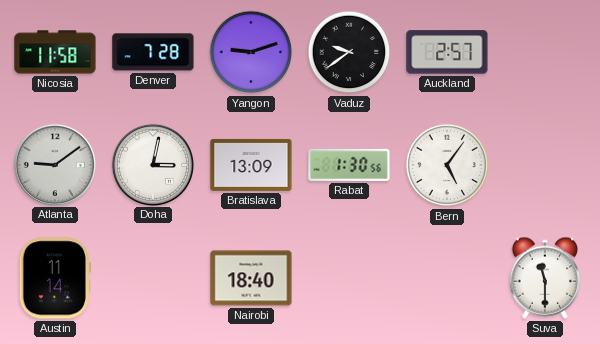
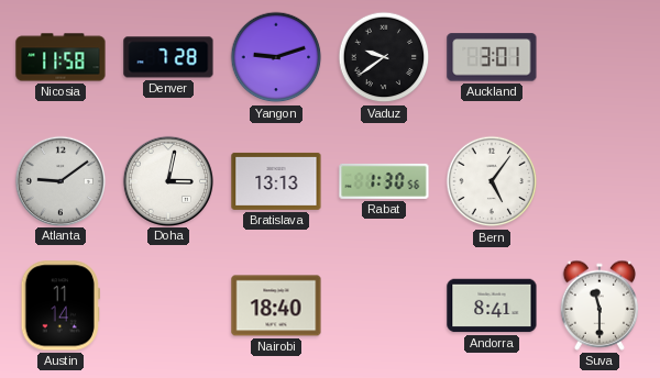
Auckland: 2:57 -> 3:01 (492, 57)
Bratislava: 13:09 -> 13:13 (276, 181)
Andorra: none -> 8:41 (492, 305)
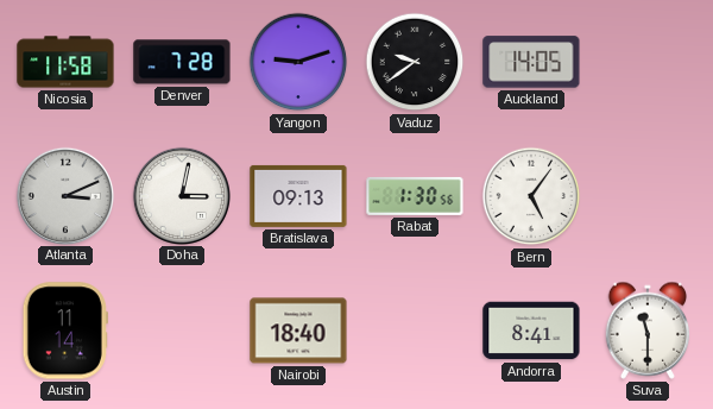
Auckland: 3:01 -> 14:05 (531, 62)
Atlanta: 9:09 -> 3:11 (64, 195)
Bratislava: 13:13 -> 09:13 (298, 196)
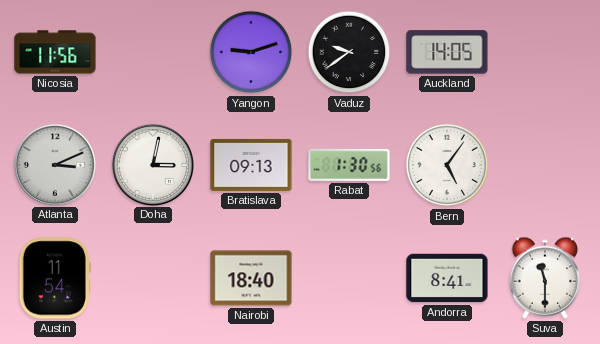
Nicosia: 11:58 -> 11:56 (55, 52)
Denver: 7:28 -> none (182, 62)
Austin: 11:14 -> 11:54 (55, 278)
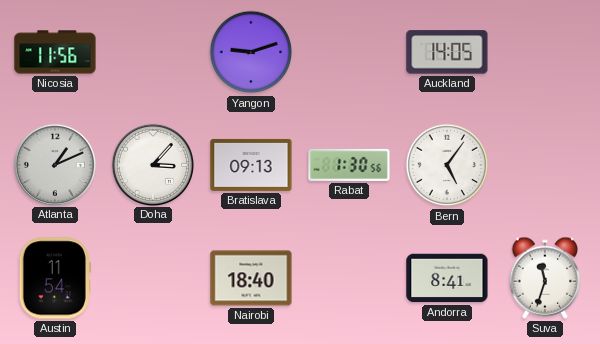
Vaduz: 9:39 -> none (349, 52)
Atlanta: 3:11 -> 1:11 (54, 164)
Doha: 3:02 -> 3:07 (152, 164)
Suva: 11:30 -> 11:33 (545, 278)
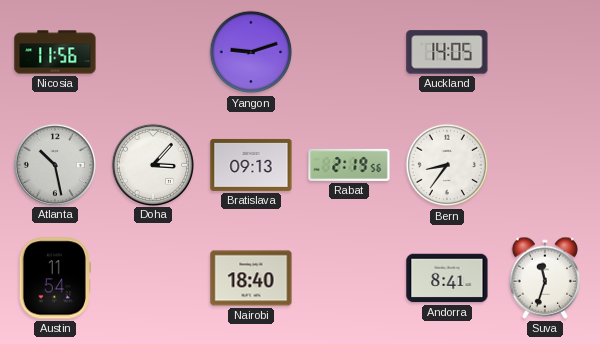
Atlanta: 1:11 -> 10:28 (54, 164)
Rabat: 1:30 -> 2:19 (349, 165)
Bern: 5:06 -> 8:36 (447, 165)
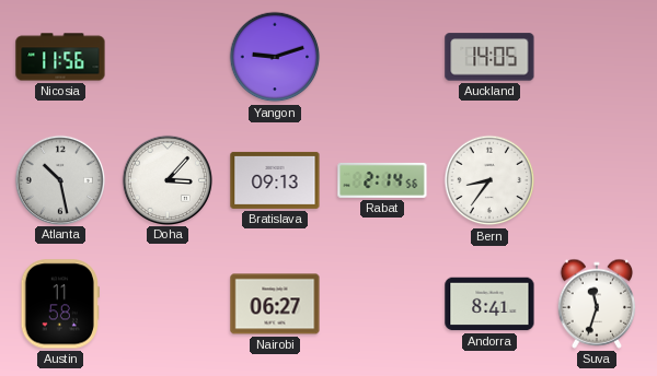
Rabat: 2:19 -> 2:14 (382, 180)
Austin: 11:54 -> 11:58 (60, 304)
Nairobi: 18:40 -> 06:27 (275, 304)
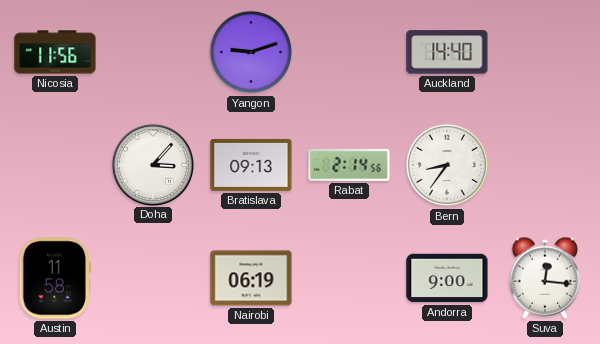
Auckland: 14:05 -> 14:40 (447, 52)
Atlanta: 10:28 -> none (59, 179)
Nairobi: 06:27 -> 06:19 (251, 278)
Andorra: 8:41 -> 9:00 (447, 278)
Suva: 11:33 -> 12:16 (545, 278)
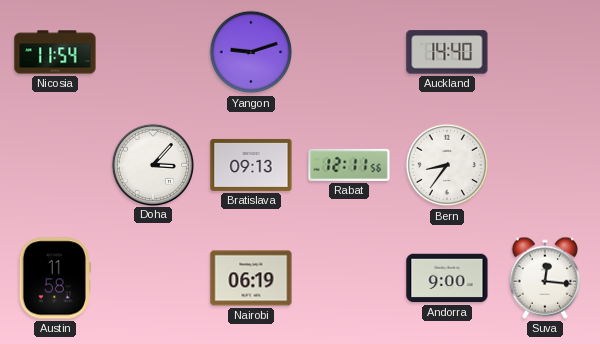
Nicosia: 11:56 -> 11:54 (55, 52)
Rabat: 2:14 -> 12:11 (349, 165)
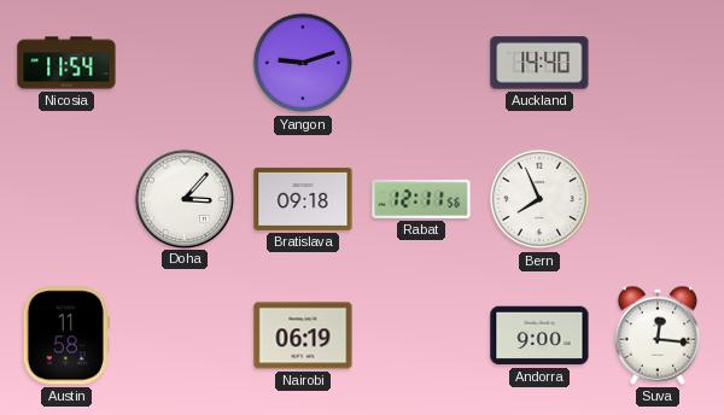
Bratislava: 09:13 -> 09:18 (303, 199)
Bern: 8:36 -> 7:56 (539, 199)
